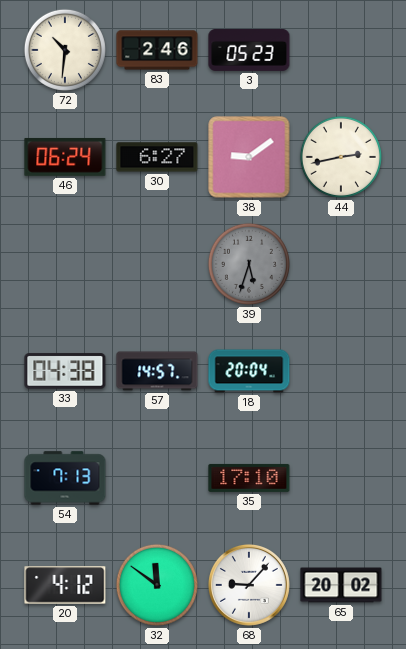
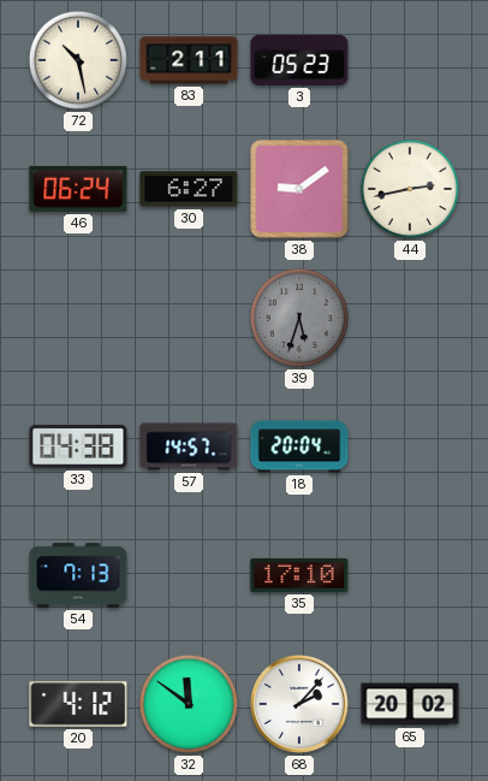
72: 10:31 -> 10:28 (78, 60)
83: 2:46 -> 2:11 (189, 60)
68: 9:07 -> 2:07 (299, 704)
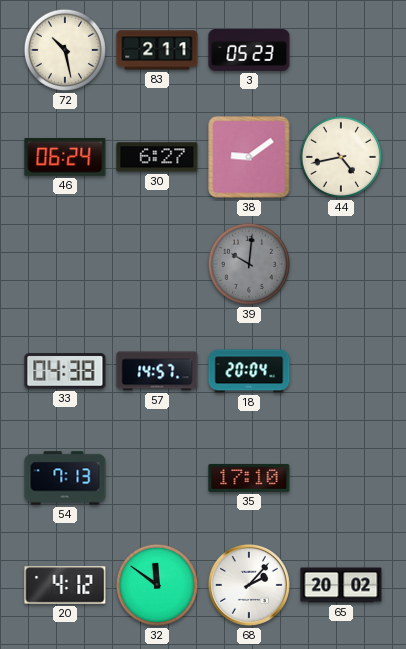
44: 2:43 -> 4:43 (341, 157)
39: 5:33 -> 10:01 (249, 264)
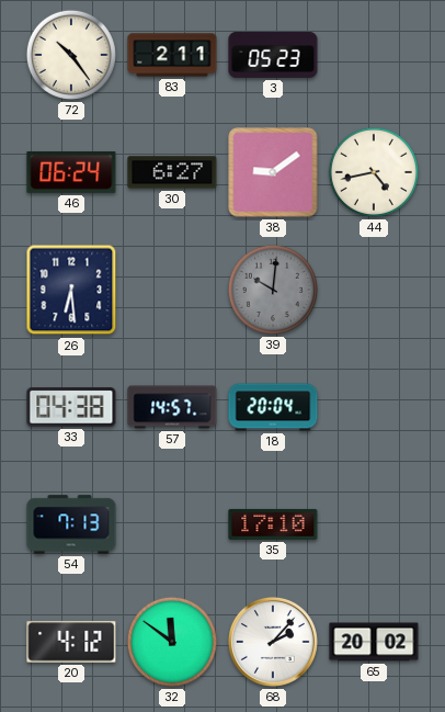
72: 10:28 -> 10:24 (71, 55)
26: none -> 6:29 (71, 290)
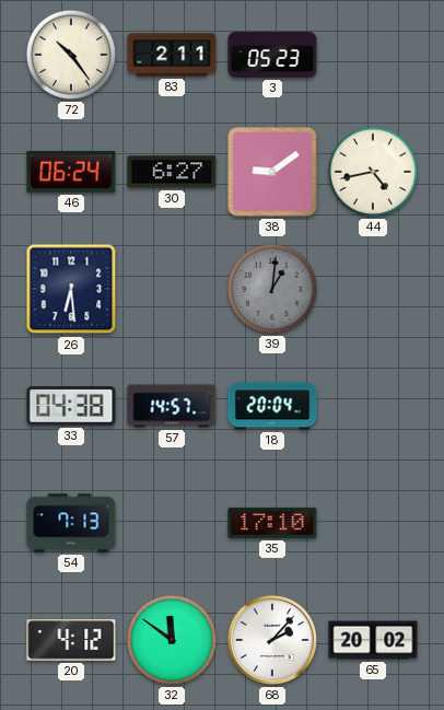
39: 10:01 -> 1:01 (272, 289)
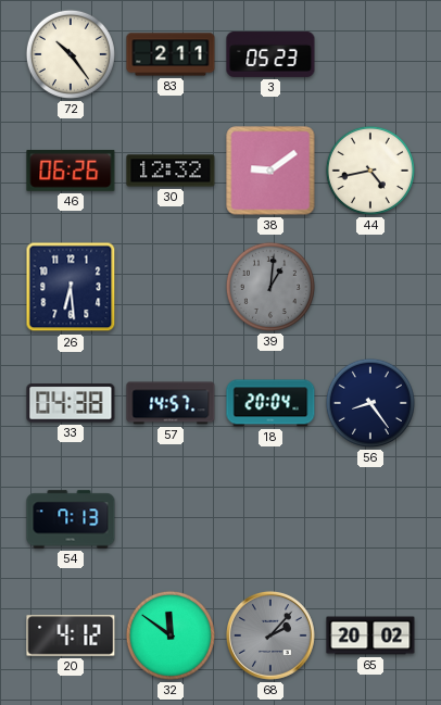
46: 06:24 -> 06:26 (71, 171)
30: 6:27 -> 12:32 (171, 171)
56: none -> 8:24 (370, 403)
35: 17:10 -> none (272, 523)
68 dial: white -> grey (270, 635)
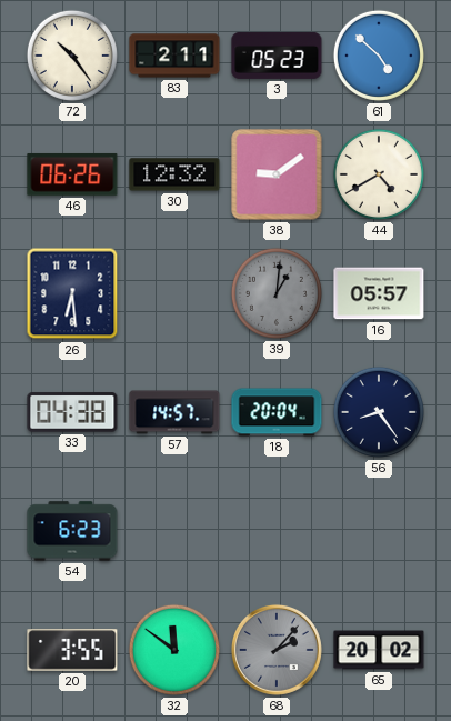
61: none -> 4:52 (379, 56)
44: 4:43 -> 4:40 (379, 174)
16: none -> 05:57 (379, 293)
54: 7:13 -> 6:23 (72, 531)
20: 4:12 -> 3:55 (72, 650)
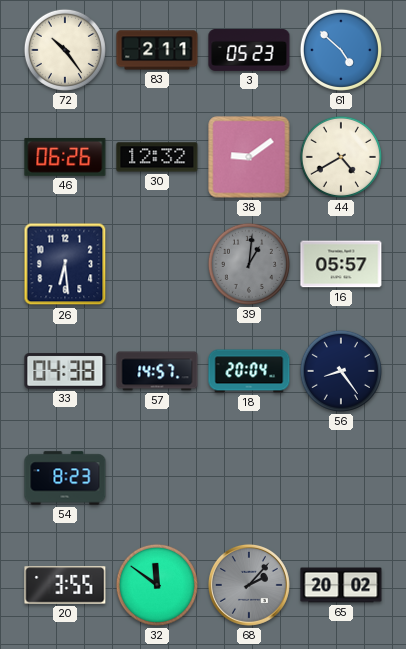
54: 6:23 -> 8:23 (65, 478)
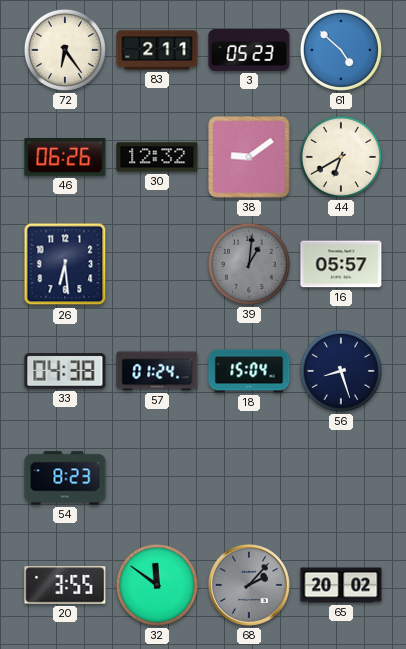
72: 10:24 -> 6:24 (65, 50)
44: 4:40 -> 6:40 (341, 157)
57: 14:57 -> 01:24 (157, 371)
18: 20:04 -> 15:04 (249, 371)
56: 8:24 -> 8:27 (341, 371)
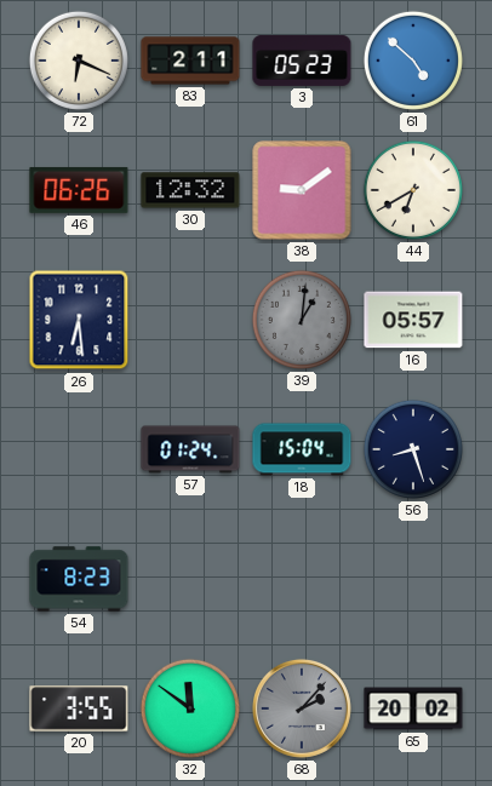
72: 6:24 -> 6:19 (79, 61)
33: 04:38 -> none (65, 371)
